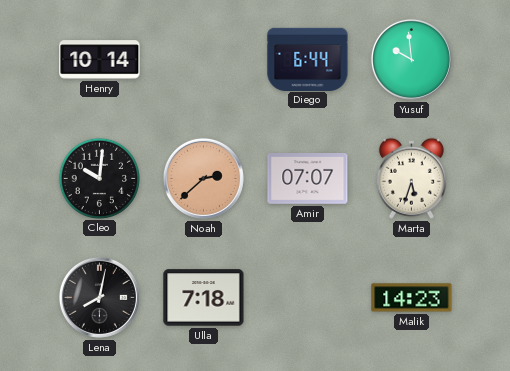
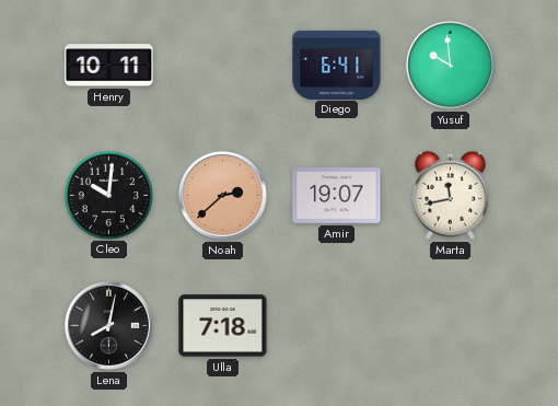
Henry: 10:14 -> 10:11 (109, 66)
Diego: 6:44 -> 6:41 (337, 65)
Amir: 07:07 -> 19:07 (337, 196)
Marta: 5:33 -> 11:43 (450, 195)
Malik: 14:23 -> none (412, 298)
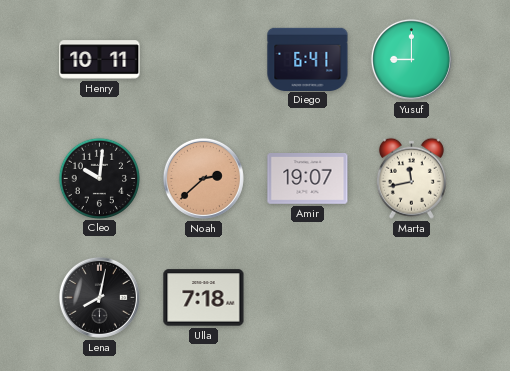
Yusuf: 9:59 -> 9:00 (411, 59)
